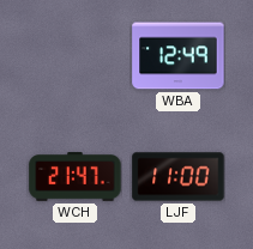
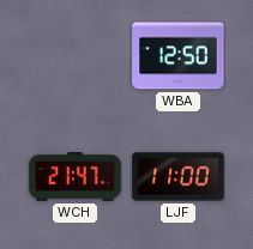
WBA: 12:49 -> 12:50 (179, 56)
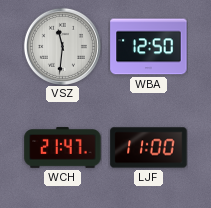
VSZ: none -> 11:31 (62, 46)
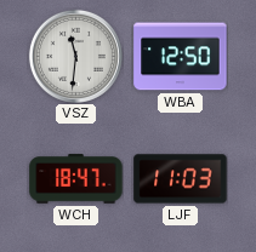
WCH: 21:47 -> 18:47 (76, 179)
LJF: 11:00 -> 11:03 (181, 179)
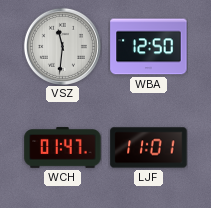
WCH: 18:47 -> 01:47 (63, 148)
LJF: 11:03 -> 11:01 (149, 148)
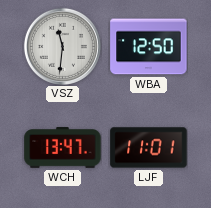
WCH: 01:47 -> 13:47 (63, 148)
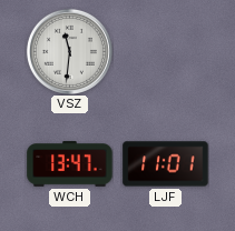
WBA: 12:50 -> none (149, 47)
